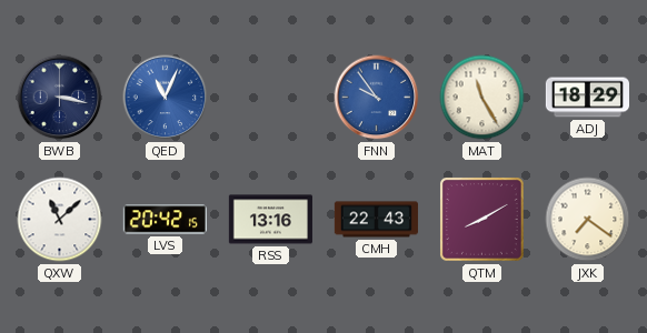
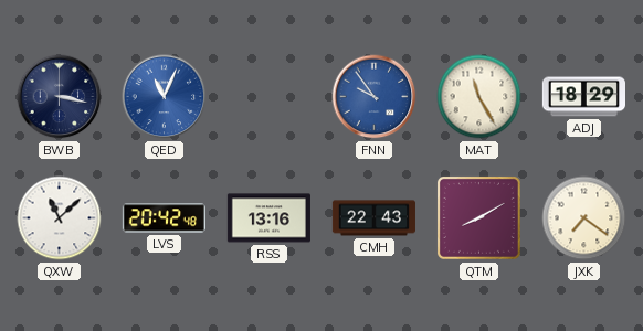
LVS: 20:42:15 -> 20:42:48 (164, 218)
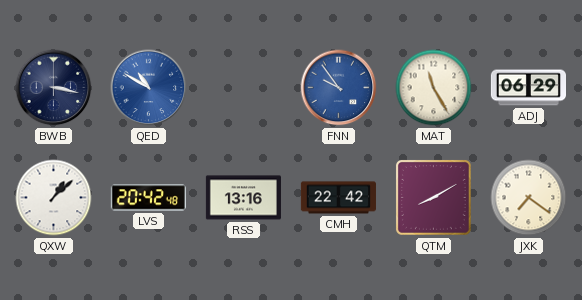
QED: 11:04 -> 10:50 (149, 88)
ADJ: 18:29 -> 06:29 (528, 88)
QXW: 11:08 -> 1:08 (54, 198)
CMH: 22:43 -> 22:42 (338, 198)
